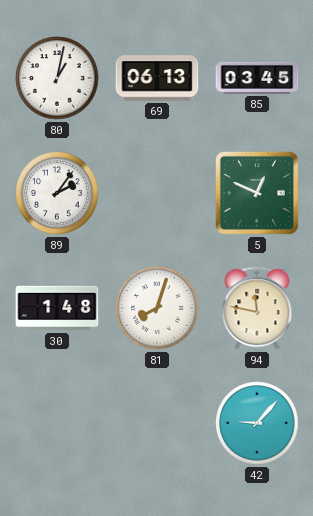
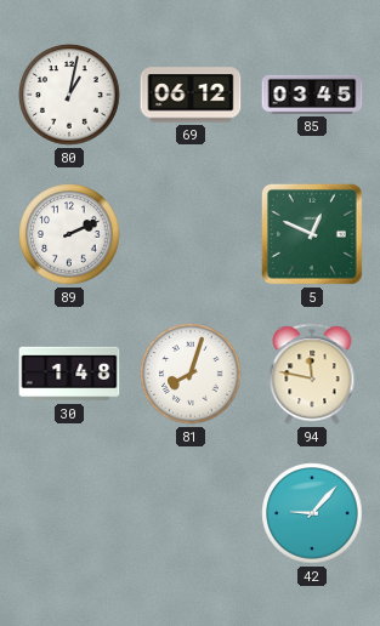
69: 06:13 -> 06:12 (191, 95)
89: 2:06 -> 2:11 (69, 234)
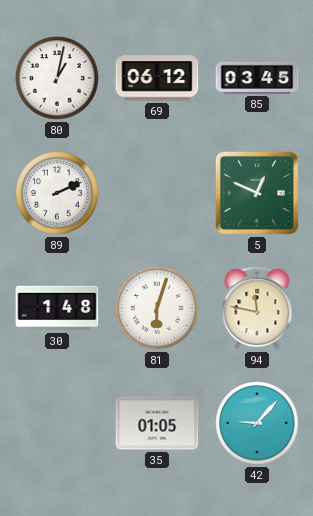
81: 8:03 -> 6:03 (157, 308)
35: none -> 01:05 (157, 423)
